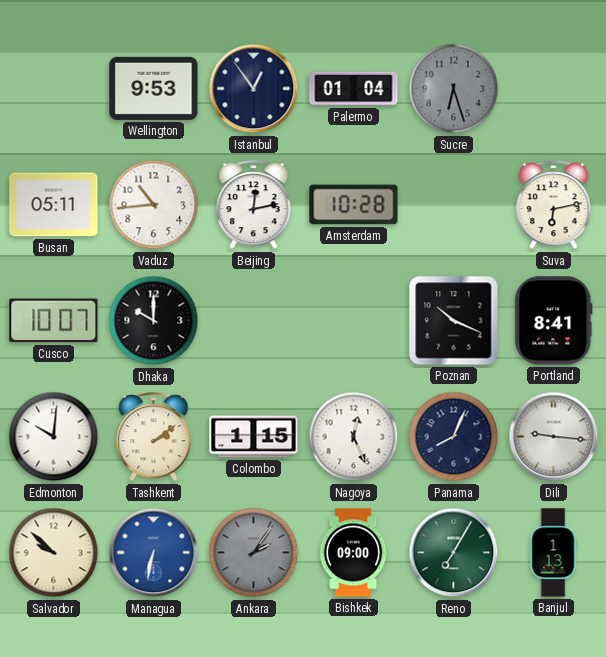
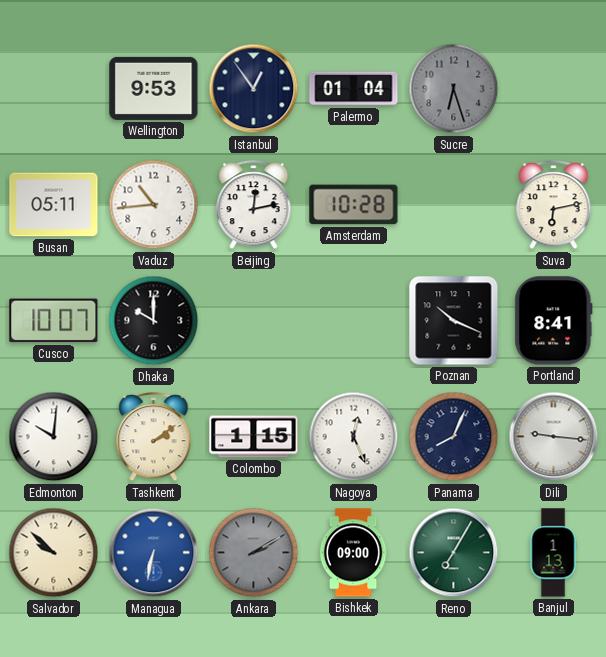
Ankara: 2:06 -> 2:10 (254, 553)
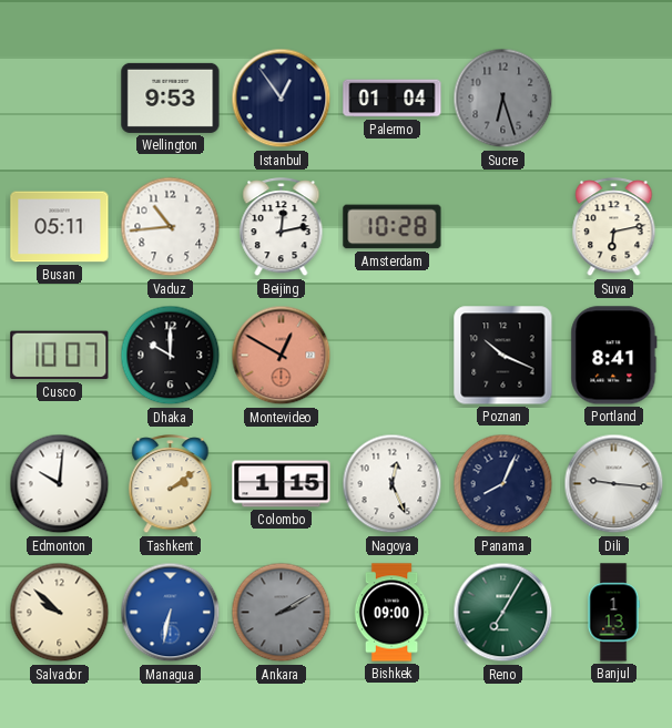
Montevideo: none -> 12:50 (282, 356)
